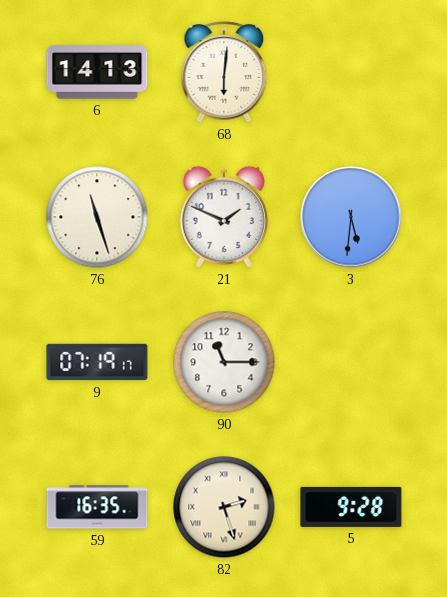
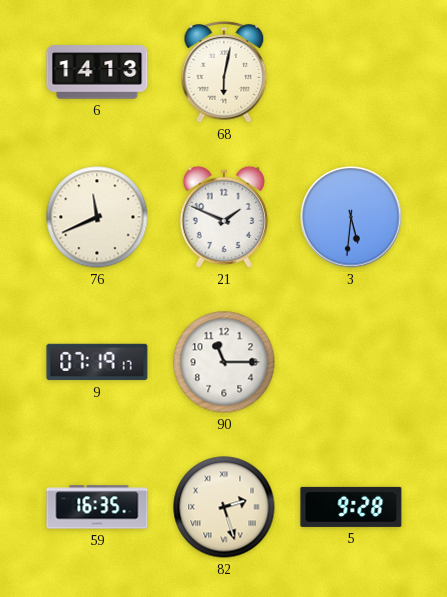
68: 6:01 -> 6:02 (224, 72)
76: 11:27 -> 11:41 (97, 217)
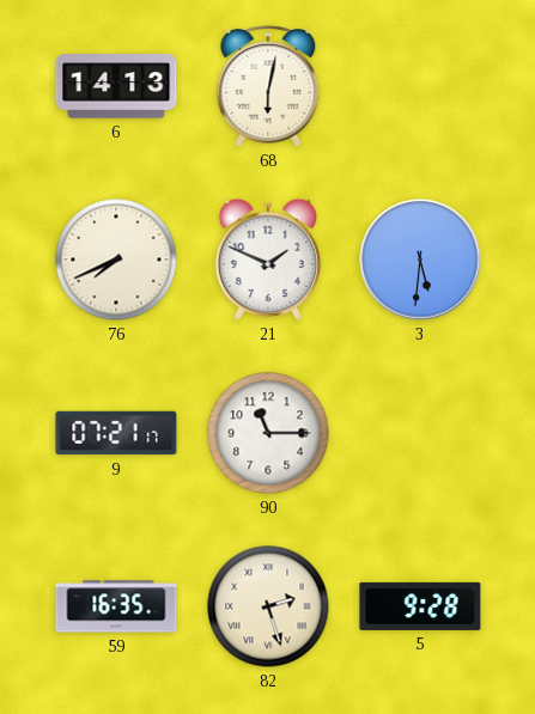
76: 11:41 -> 7:41 (116, 260)
9: 07:19 -> 07:21 (116, 433)
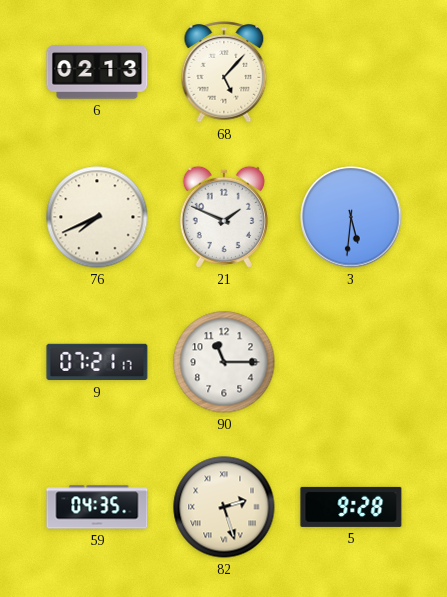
6: 14:13 -> 02:13 (97, 72)
68: 6:02 -> 5:07 (224, 72)
59: 16:35 -> 04:35 (97, 507)
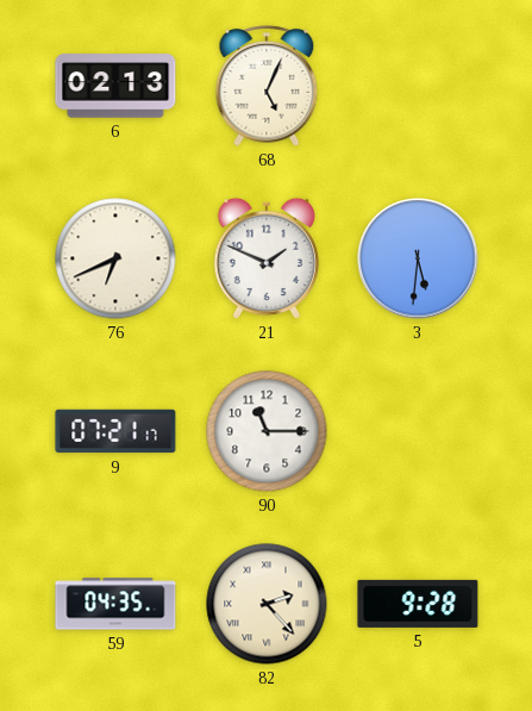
68: 5:07 -> 5:04 (267, 86)
76: 7:41 -> 6:41 (115, 258)
82: 2:27 -> 2:23 (267, 604)
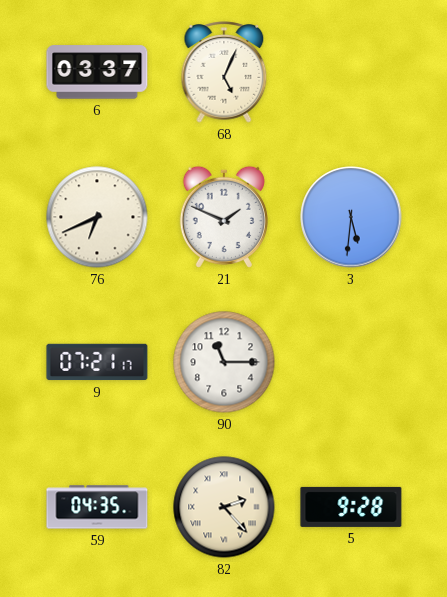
6: 02:13 -> 03:37 (97, 72)
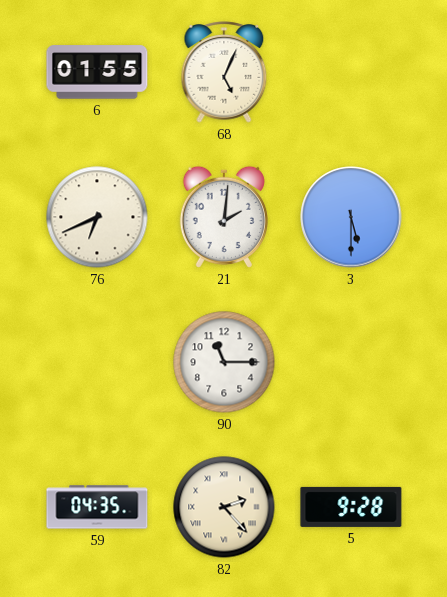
6: 03:37 -> 01:55 (97, 72)
21: 1:49 -> 2:01 (224, 217)
3: 5:31 -> 5:30 (351, 217)
9: 07:21 -> none (97, 362)
